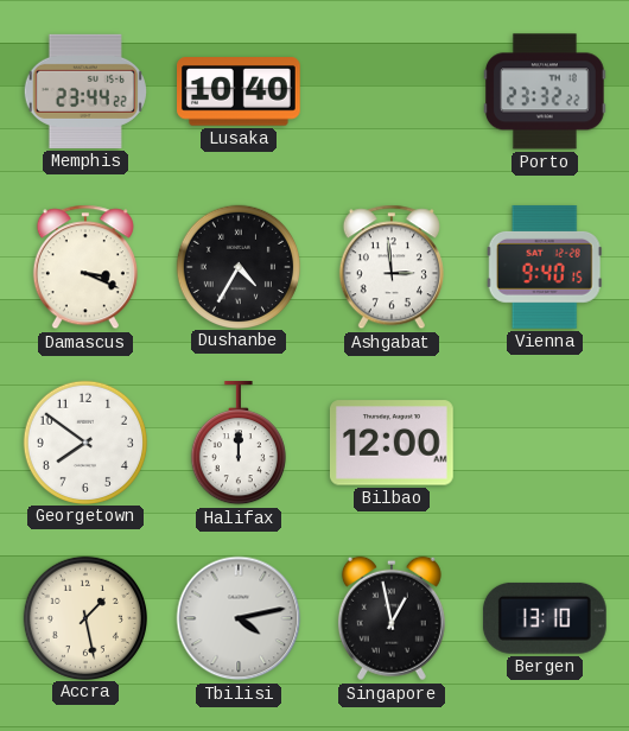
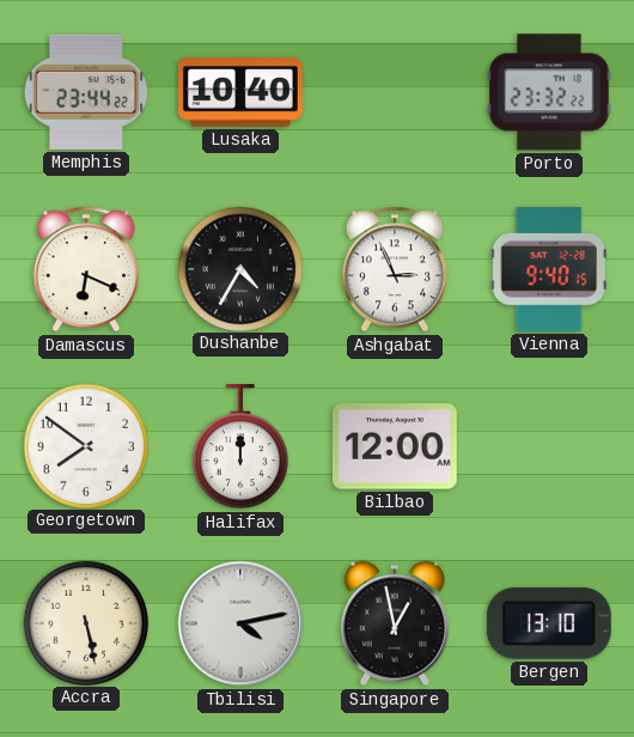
Damascus: 3:19 -> 6:19 (86, 269)
Ashgabat: 2:59 -> 2:56 (395, 269)
Accra: 1:28 -> 5:28 (85, 622)
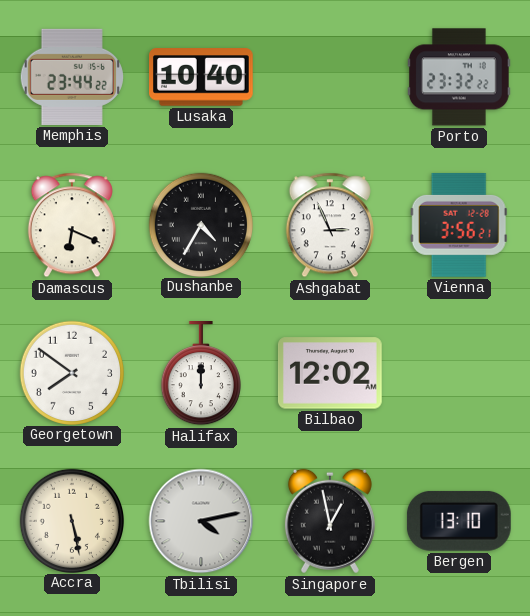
Vienna: 9:40 -> 3:56 (459, 225)
Bilbao: 12:00 -> 12:02 (330, 373)
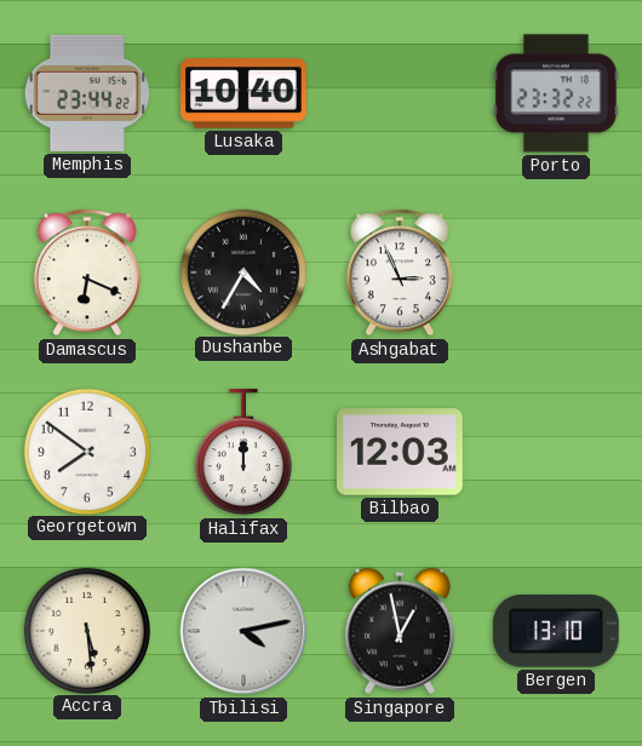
Vienna: 3:56 -> none (459, 225)
Bilbao: 12:02 -> 12:03 (400, 452)
Accra: 5:28 -> 5:29 (86, 630)
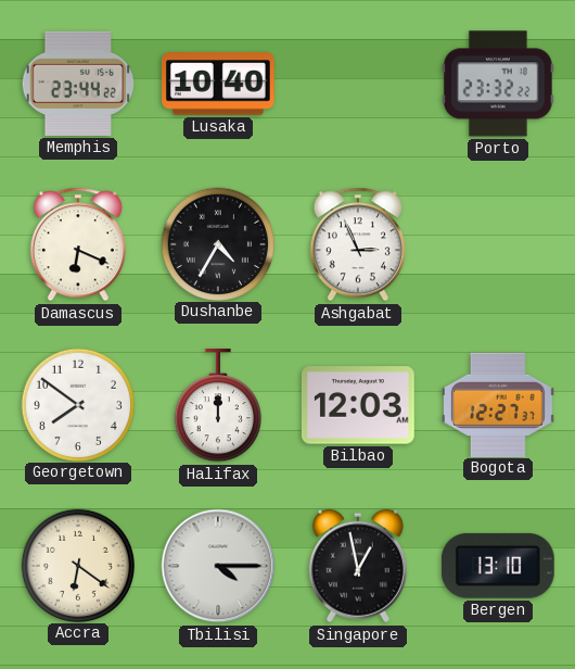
Bogota: none -> 12:27 (499, 404)
Accra: 5:29 -> 6:21 (77, 565)
Tbilisi: 4:13 -> 4:15 (218, 566)
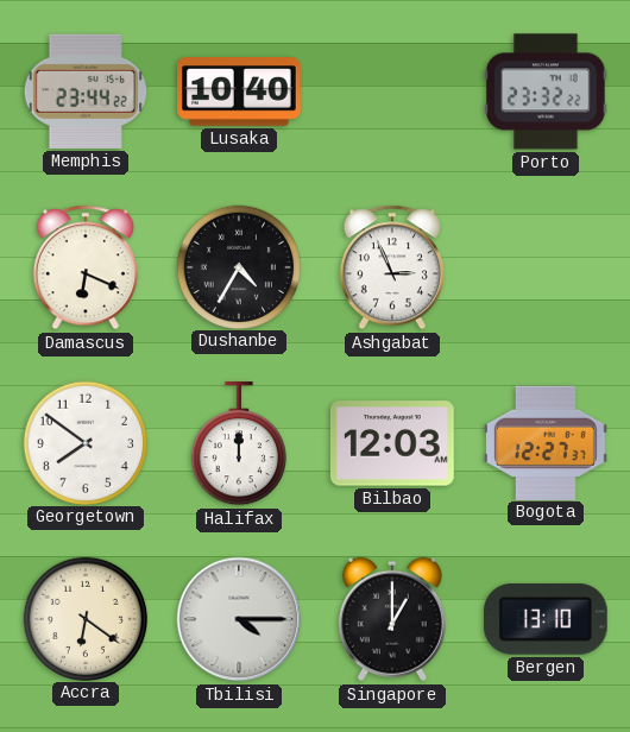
Singapore: 12:58 -> 1:00 (392, 619)
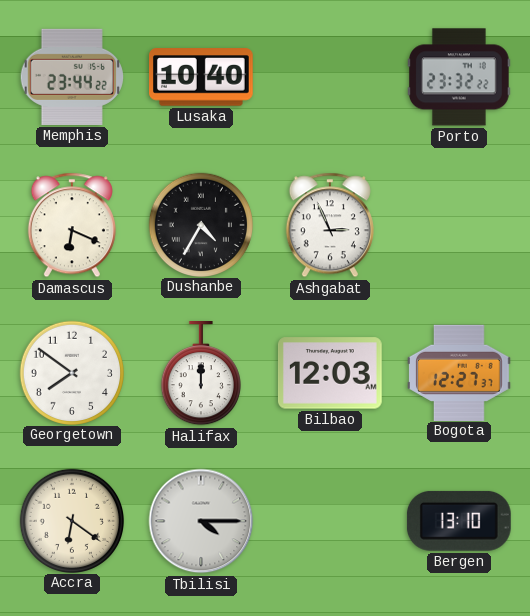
Singapore: 1:00 -> none (392, 619)
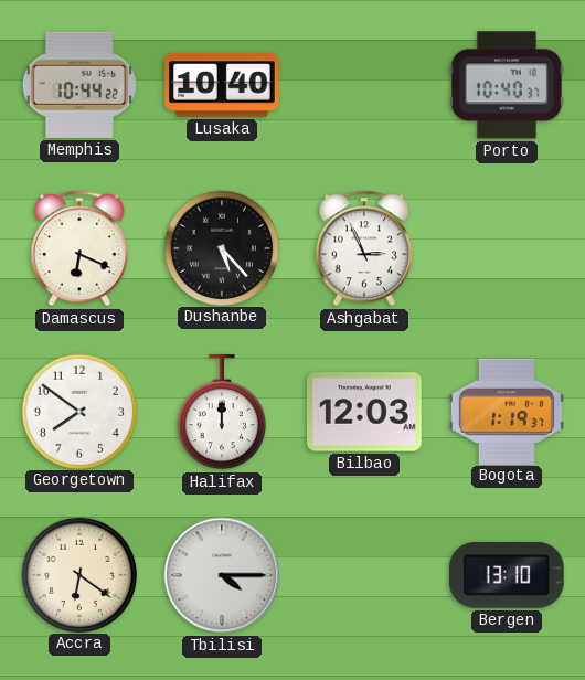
Memphis: 23:44 -> 10:44 (78, 85)
Porto: 23:32 -> 10:40 (507, 85)
Dushanbe: 4:35 -> 5:23 (221, 247)
Bogota: 12:27 -> 1:19 (508, 411)
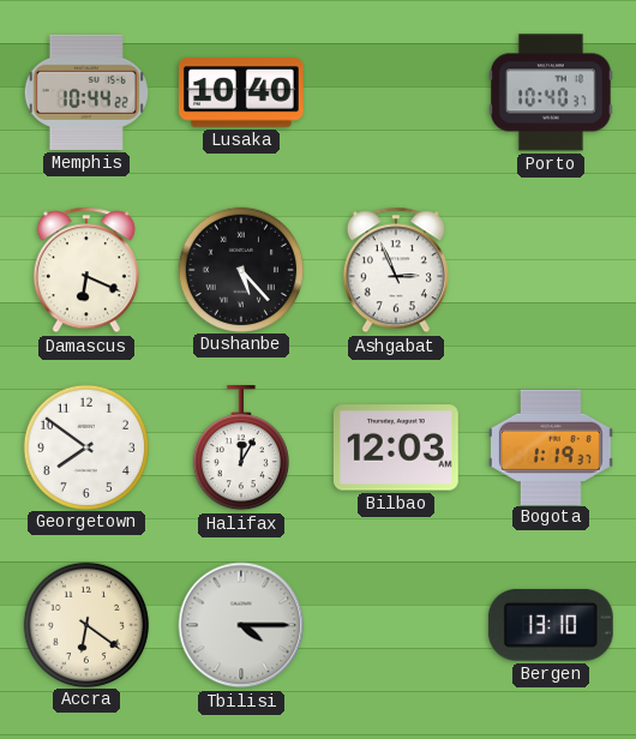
Halifax: 12:00 -> 12:05 (241, 449)
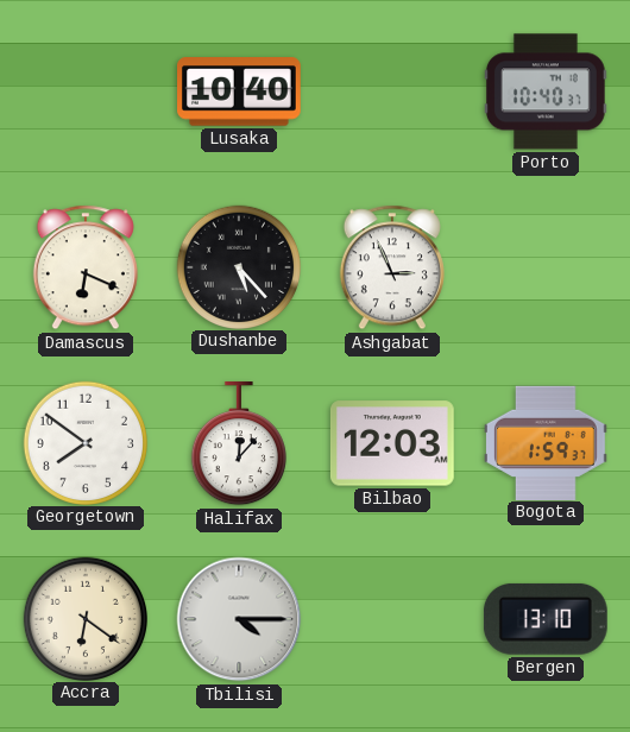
Memphis: 10:44 -> none (85, 92)
Halifax: 12:05 -> 12:07 (239, 444)
Bogota: 1:19 -> 1:59 (547, 442)
